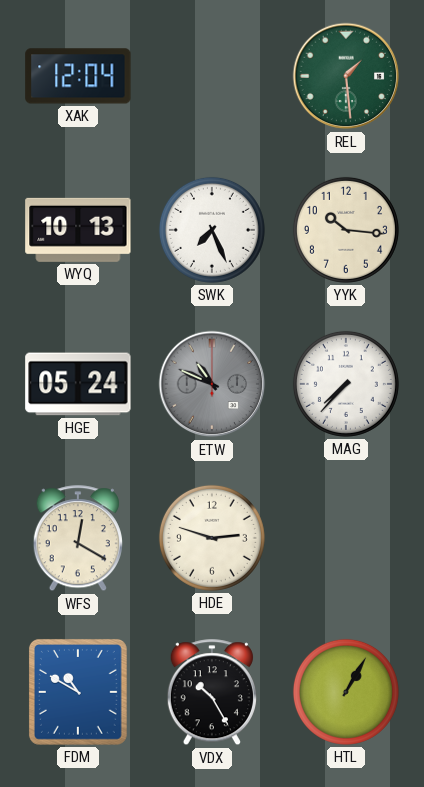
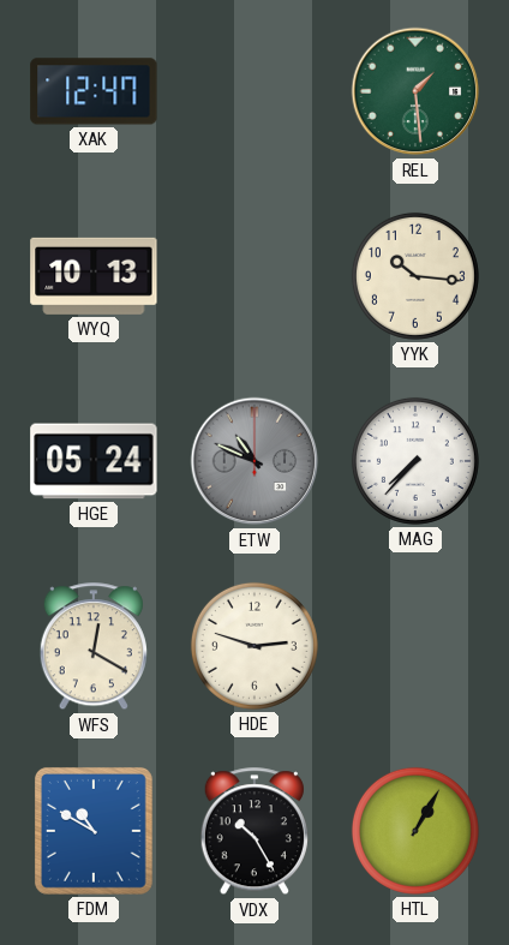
XAK: 12:04 -> 12:47 (94, 91)
SWK: 7:26 -> none (212, 230)
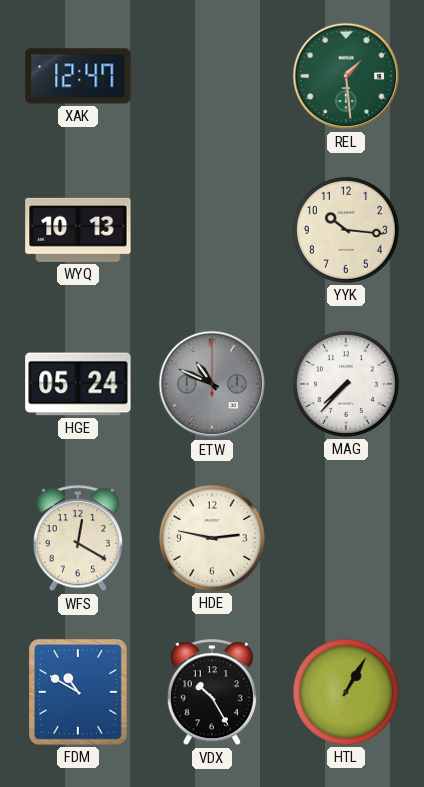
HDE: 2:48 -> 2:47 (212, 538)
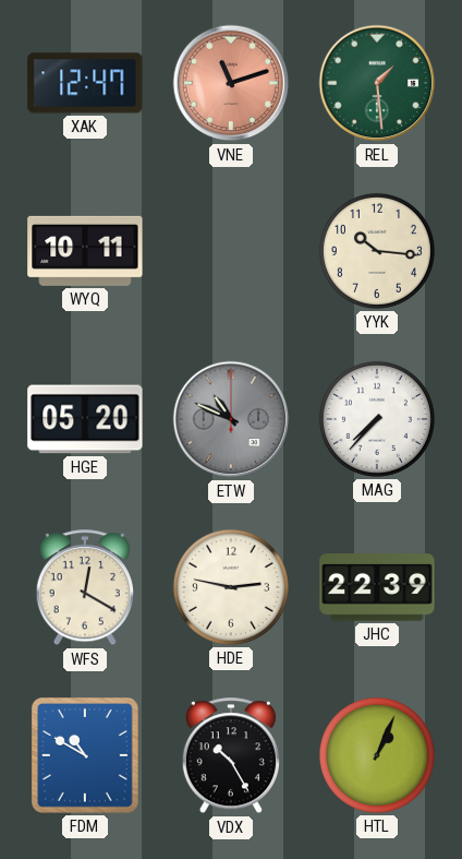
VNE: none -> 11:12 (231, 83)
WYQ: 10:13 -> 10:11 (85, 251)
HGE: 05:24 -> 05:20 (85, 419)
JHC: none -> 22:39 (377, 587)
HTL: 1:05 -> 1:04 (377, 755)
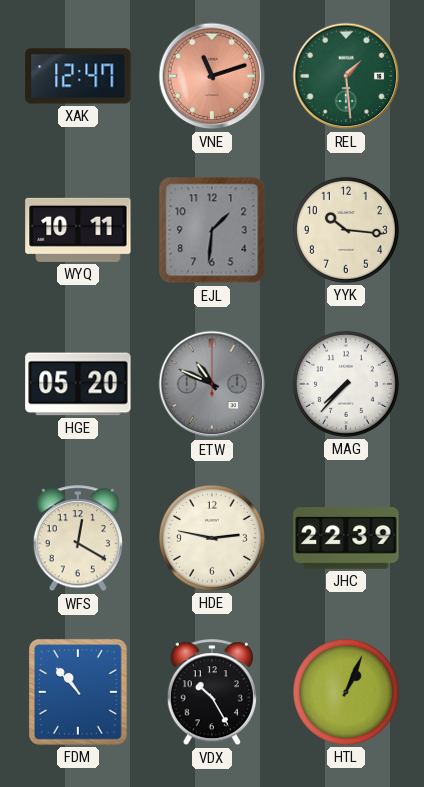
EJL: none -> 1:31 (212, 230)
FDM: 10:50 -> 10:53 (78, 692)
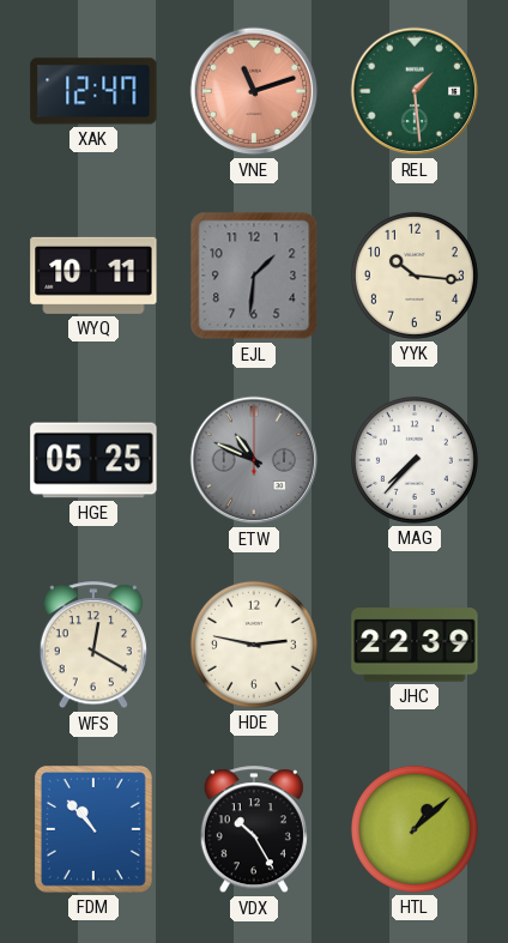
HGE: 05:20 -> 05:25 (93, 460)
HTL: 1:04 -> 1:08 (415, 829)
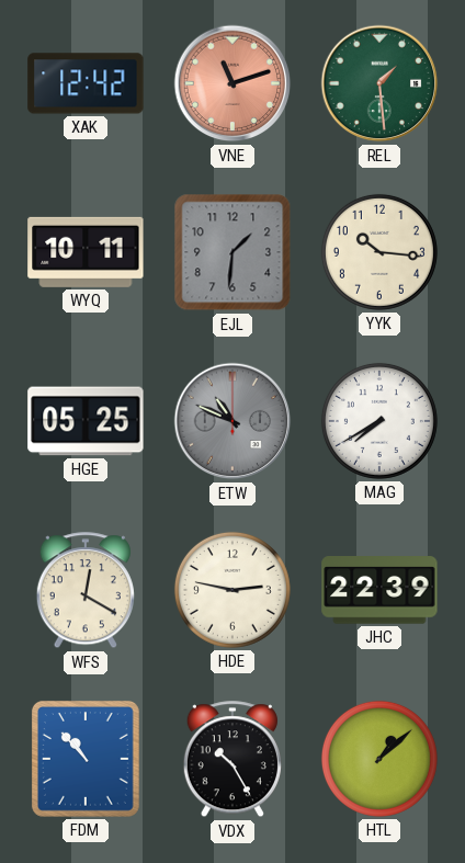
XAK: 12:47 -> 12:42 (86, 83)
MAG: 7:37 -> 7:40 (379, 421)
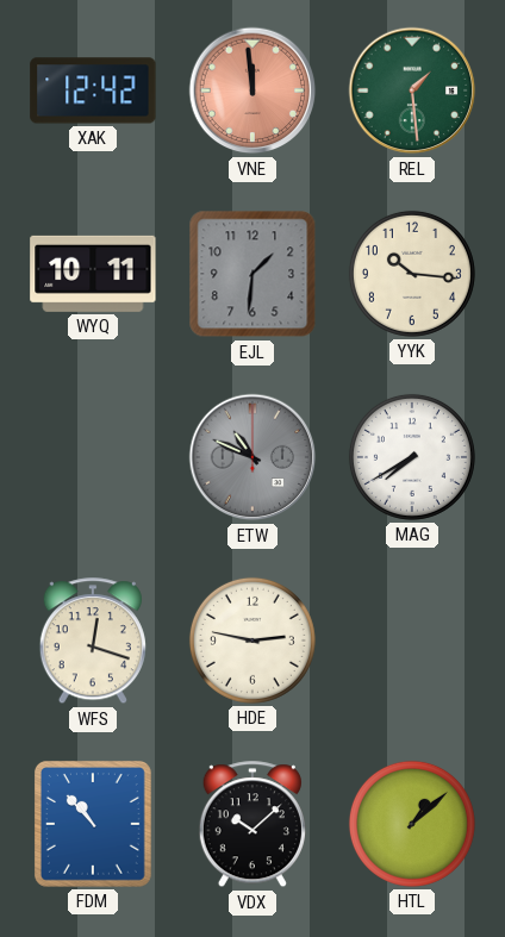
VNE: 11:12 -> 11:59 (253, 90)
HGE: 05:25 -> none (86, 421)
WFS: 12:20 -> 12:18 (93, 642)
JHC: 22:39 -> none (379, 590)
VDX: 10:25 -> 10:08 (253, 825)
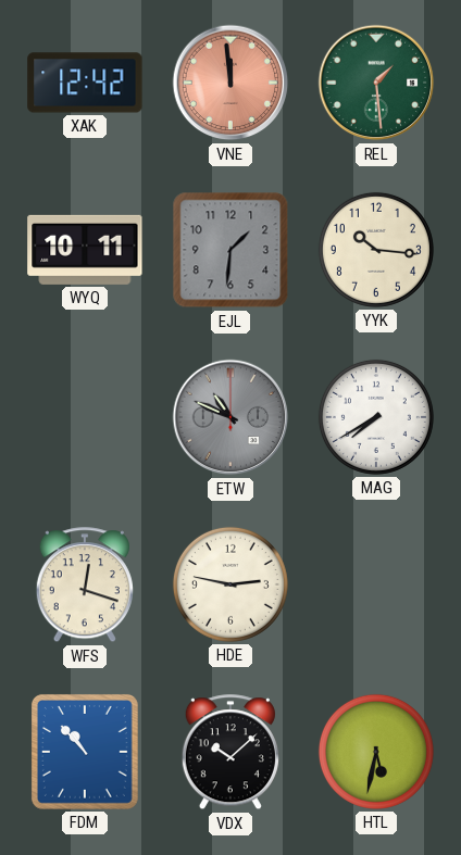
HTL: 1:08 -> 5:32 (376, 752)
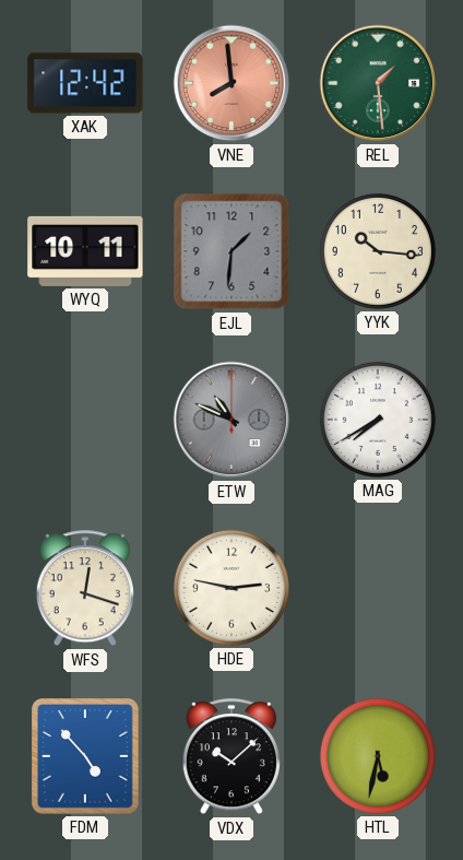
VNE: 11:59 -> 7:59 (231, 83)
FDM: 10:53 -> 4:53 (85, 756)
